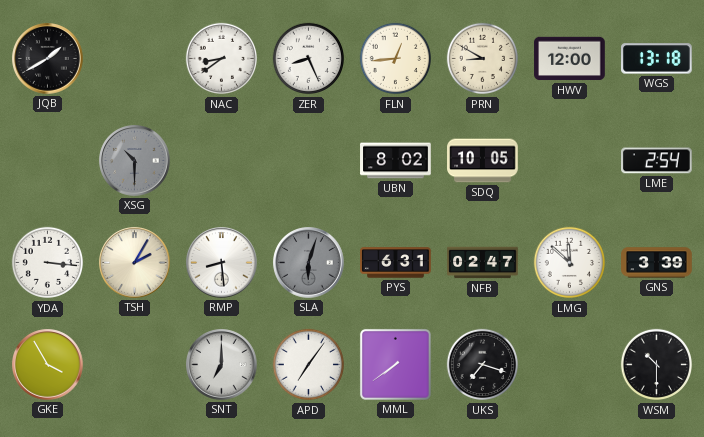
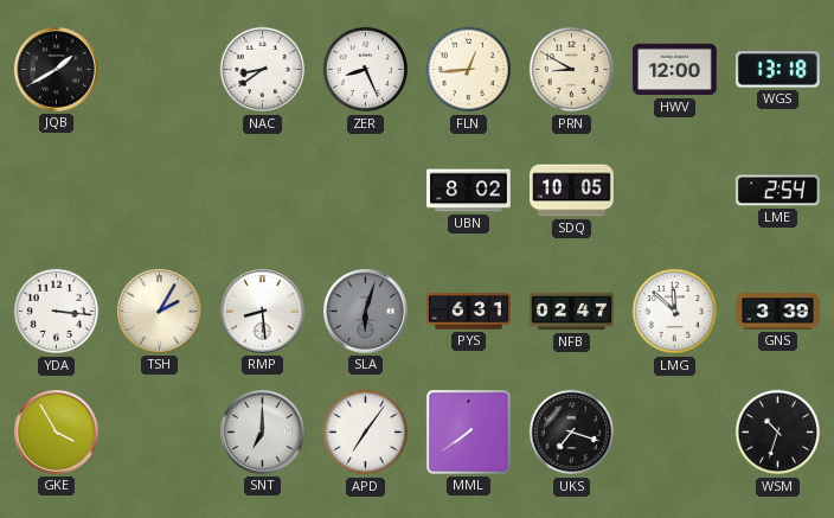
XSG: 10:30 -> none (135, 161)
WSM: 10:30 -> 10:33 (778, 433)
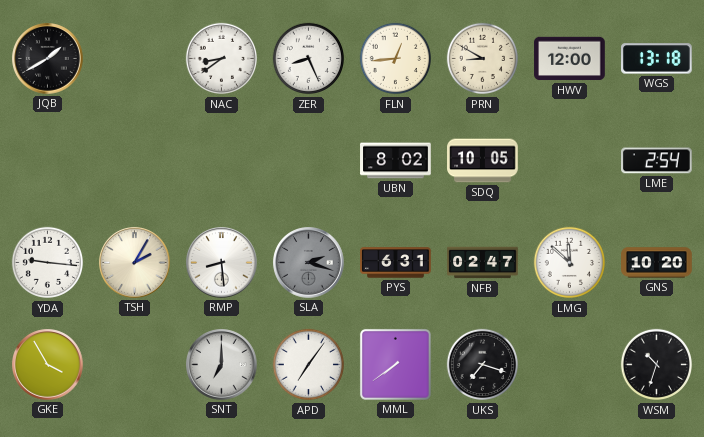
YDA: 3:16 -> 9:16 (48, 263)
SLA: 6:03 -> 2:18 (309, 263)
GNS: 3:39 -> 10:20 (657, 263)
